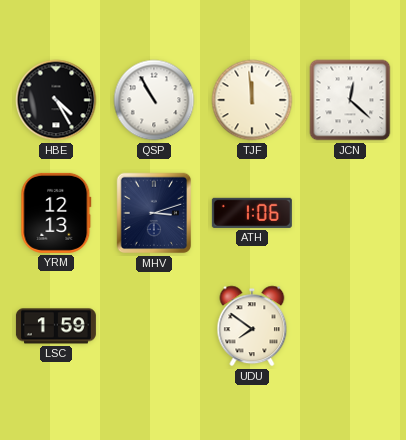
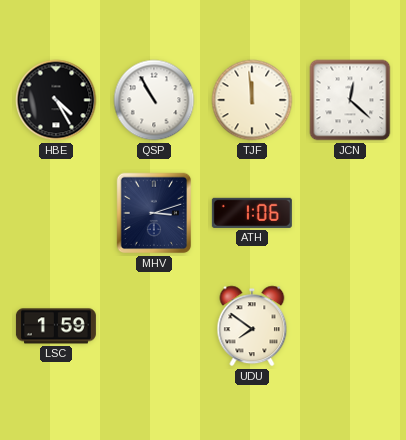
YRM: 12:13 -> none (56, 213)
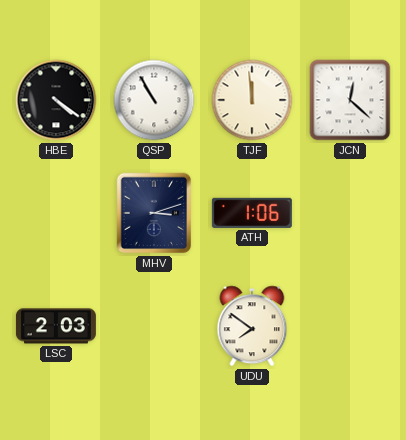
HBE: 4:25 -> 4:21 (56, 100)
LSC: 1:59 -> 2:03 (56, 326)
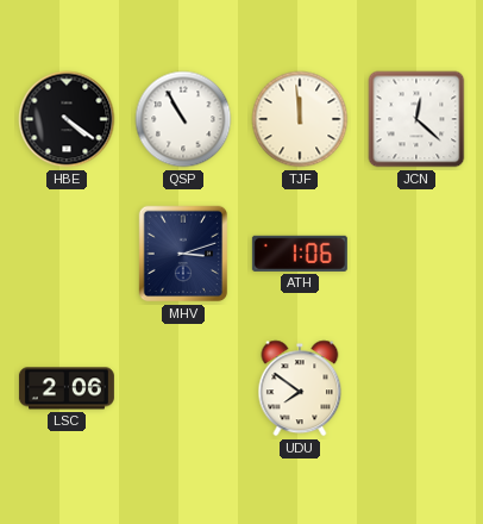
LSC: 2:03 -> 2:06 (67, 388)
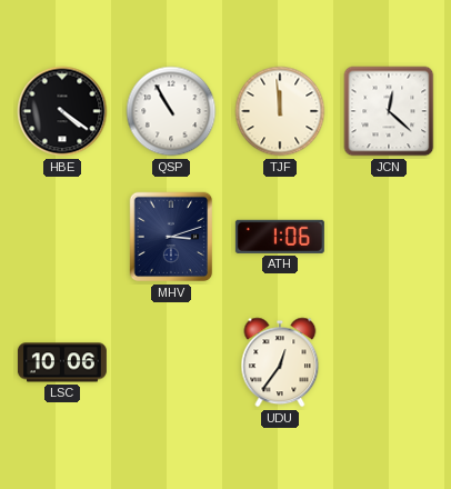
LSC: 2:06 -> 10:06 (62, 362)
UDU: 7:51 -> 12:36 (280, 362)
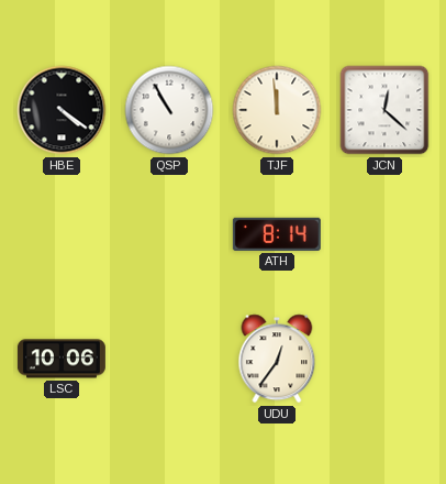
MHV: 3:12 -> none (171, 237)
ATH: 1:06 -> 8:14 (277, 234)
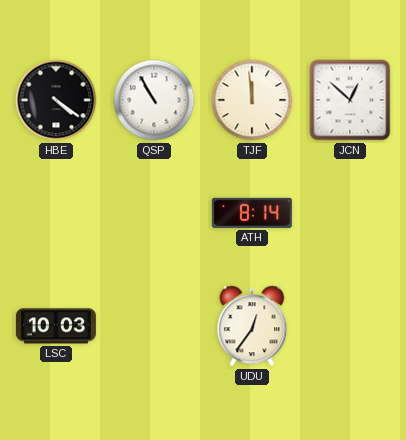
JCN: 12:22 -> 12:52 (350, 100)
LSC: 10:06 -> 10:03 (56, 326)
